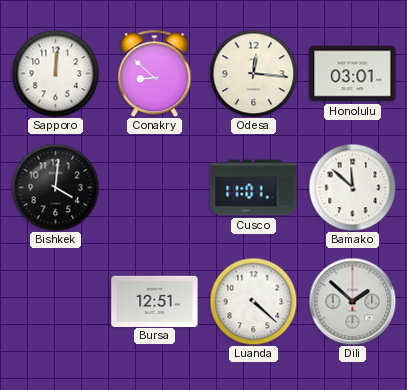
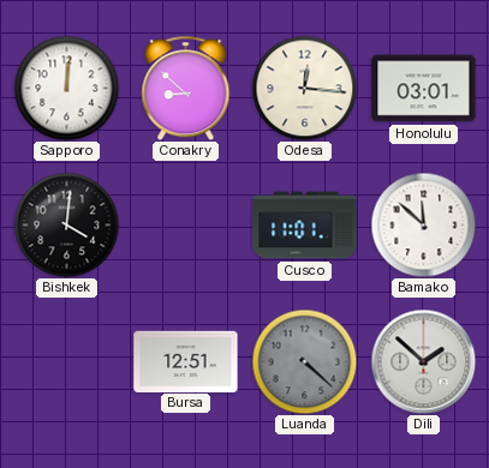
Luanda dial: white -> grey (304, 361)
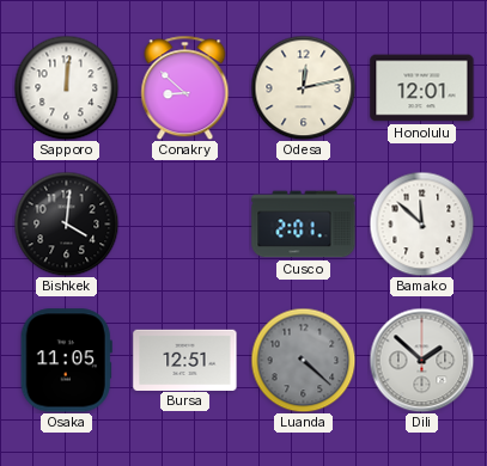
Odesa: 12:16 -> 12:13 (303, 87)
Honolulu: 03:01 -> 12:01 (422, 88)
Cusco: 11:01 -> 2:01 (304, 225)
Osaka: none -> 11:05 (66, 361)
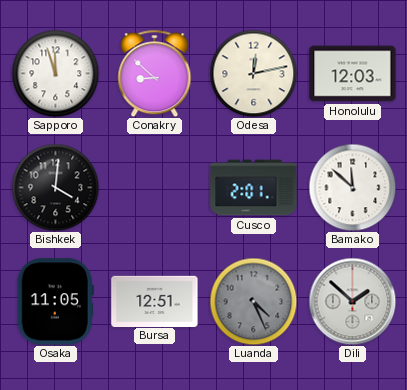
Sapporo: 12:01 -> 11:57 (55, 73)
Honolulu: 12:01 -> 12:03 (353, 74)
Luanda: 4:22 -> 4:26 (253, 301)
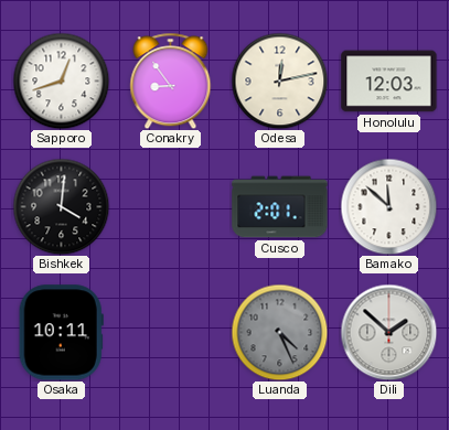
Sapporo: 11:57 -> 12:42 (61, 80)
Conakry: 8:52 -> 8:54 (171, 80)
Osaka: 11:05 -> 10:11 (61, 333)
Bursa: 12:51 -> none (155, 301)
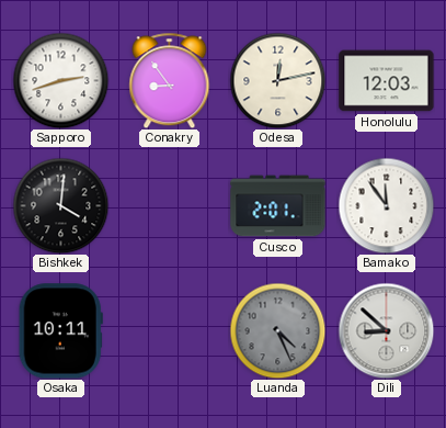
Sapporo: 12:42 -> 2:42 (60, 80)
Bamako: 11:52 -> 11:54 (386, 205)
Dili: 1:52 -> 8:52 (386, 330)
